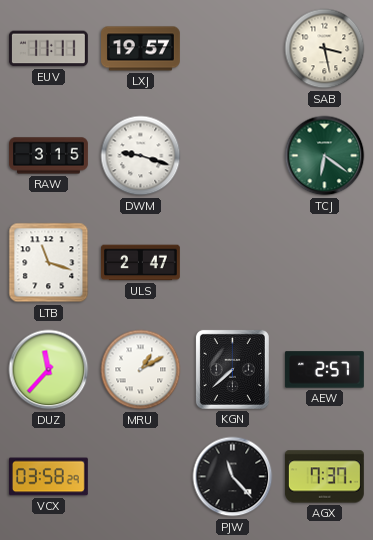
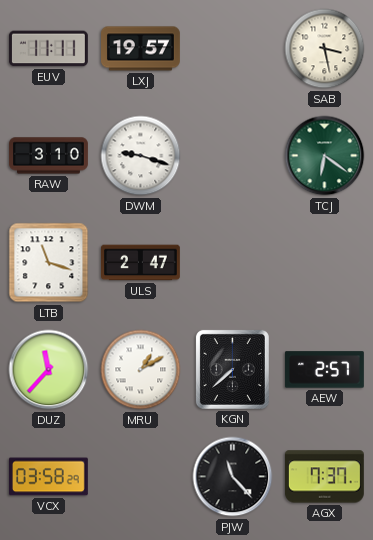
RAW: 3:15 -> 3:10 (49, 156)
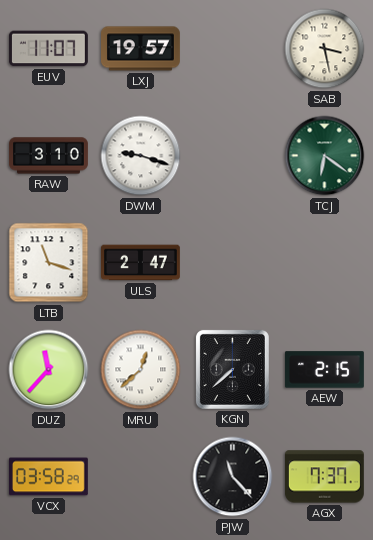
EUV: 11:11 -> 11:07 (48, 49)
MRU: 1:10 -> 12:38 (141, 370)
AEW: 2:57 -> 2:15 (324, 370)
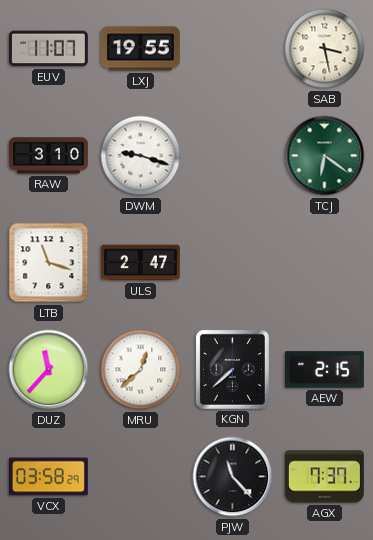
LXJ: 19:57 -> 19:55 (141, 49)
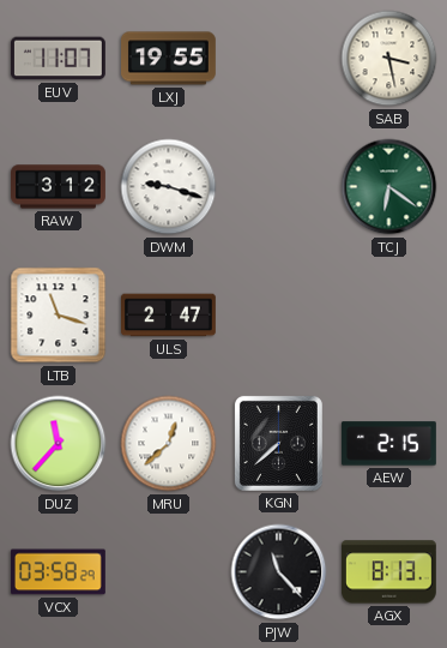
RAW: 3:10 -> 3:12 (59, 187)
AGX: 7:37 -> 8:13 (388, 572)
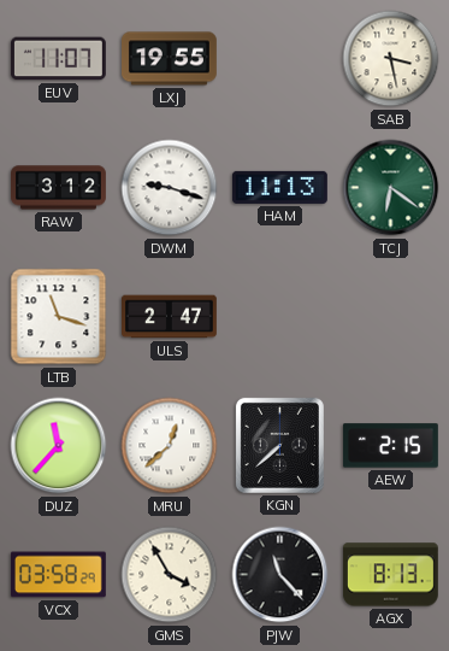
HAM: none -> 11:13 (279, 187)
GMS: none -> 3:55 (170, 575)
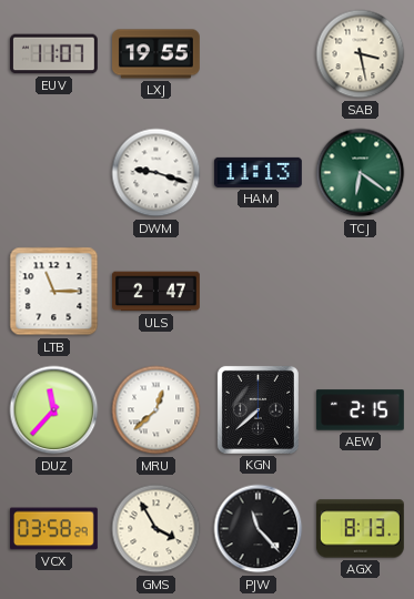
RAW: 3:12 -> none (59, 188)
LTB: 11:18 -> 11:15 (54, 292)
